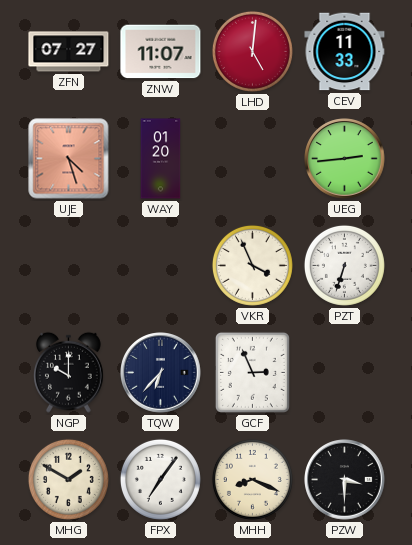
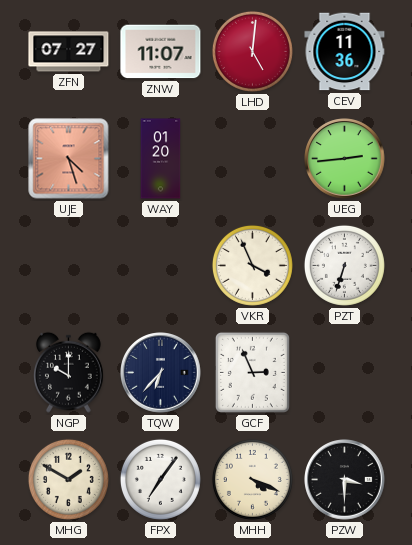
CEV: 11:33 -> 11:36 (345, 52)
MHH: 8:19 -> 4:19 (252, 479)
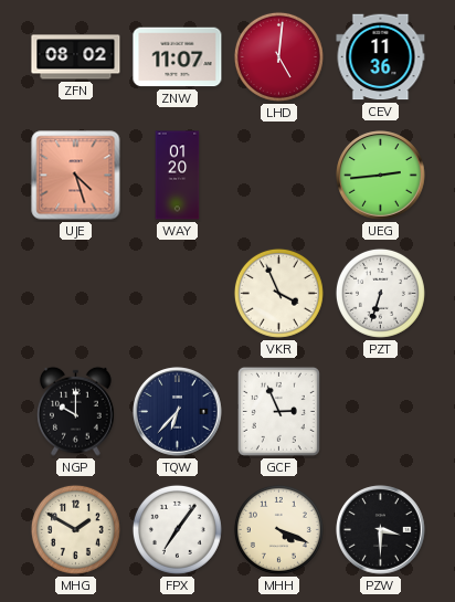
ZFN: 07:27 -> 08:02 (76, 57)
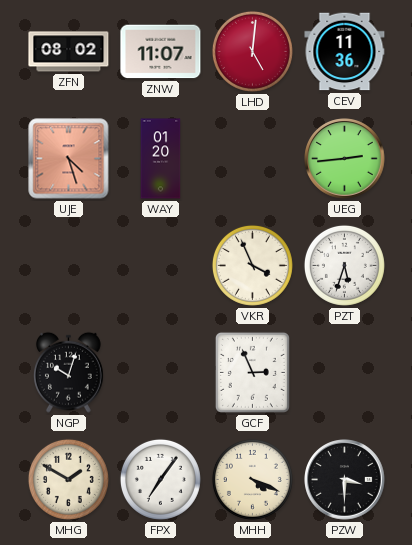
PZT: 6:33 -> 5:33 (344, 265)
NGP: 10:00 -> 10:03 (69, 372)
TQW: 6:37 -> none (178, 412)
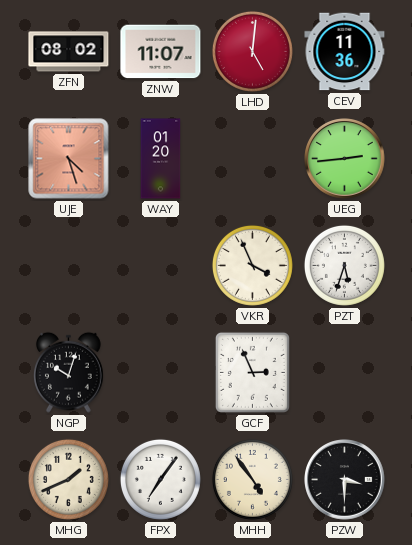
MHG: 1:50 -> 1:41 (68, 479)
MHH: 4:19 -> 4:54 (252, 479)
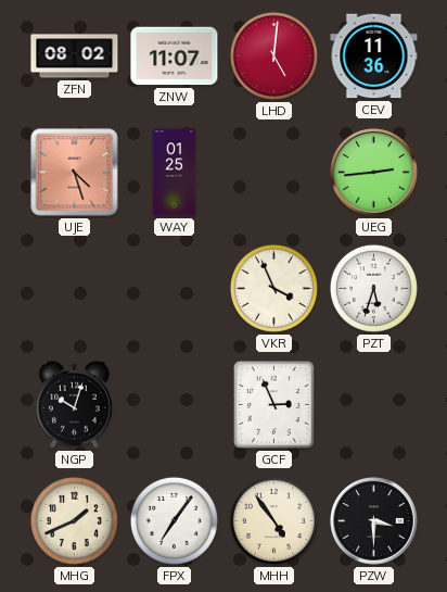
WAY: 01:20 -> 01:25 (175, 173)
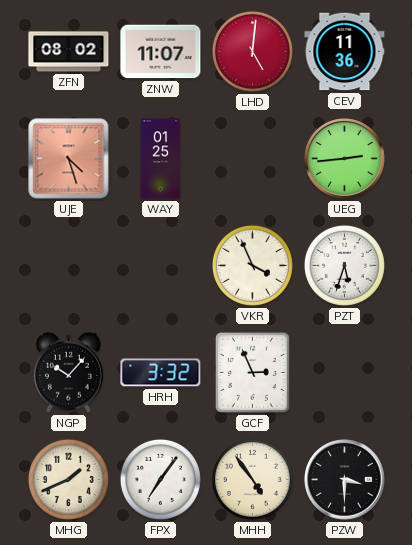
NGP: 10:03 -> 10:07 (69, 372)
HRH: none -> 3:32 (161, 373)
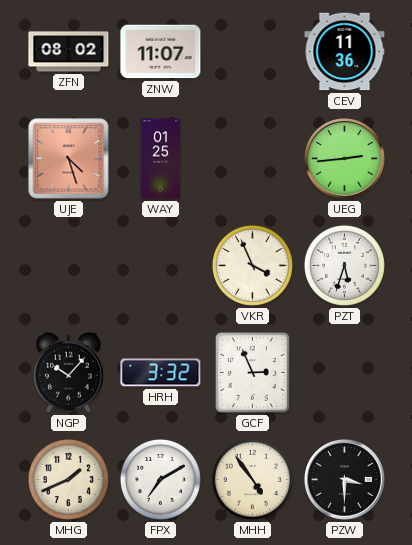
LHD: 5:01 -> none (252, 51)
FPX: 7:06 -> 7:10 (160, 479)
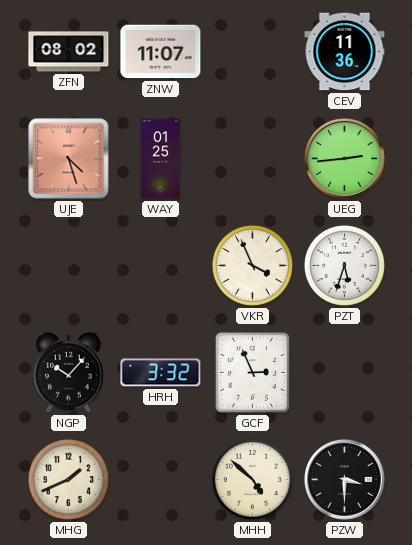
FPX: 7:10 -> none (160, 479)
MHH: 4:54 -> 4:52 (252, 479)
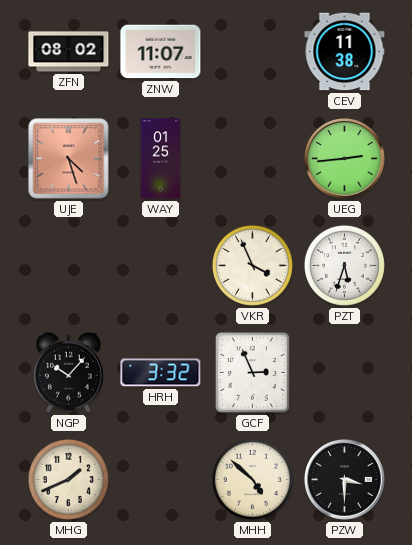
CEV: 11:36 -> 11:38 (345, 52)
